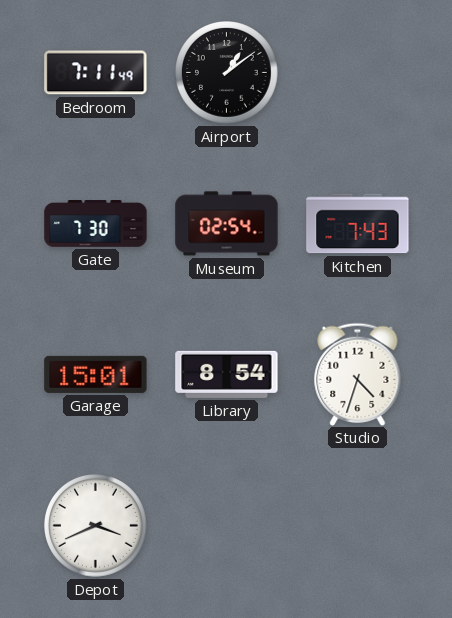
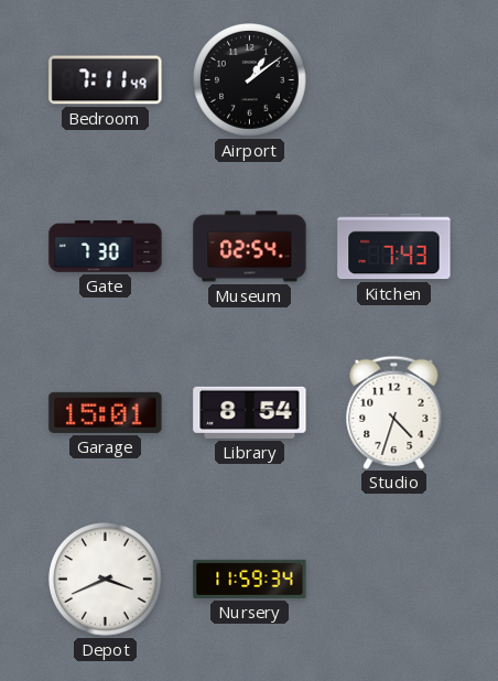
Nursery: none -> 11:59 (250, 579)
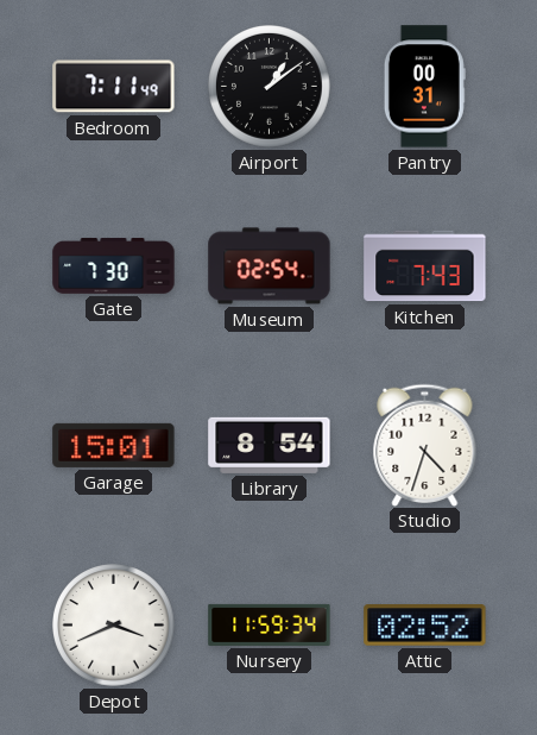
Pantry: none -> 00:31 (424, 87)
Attic: none -> 02:52 (425, 626)
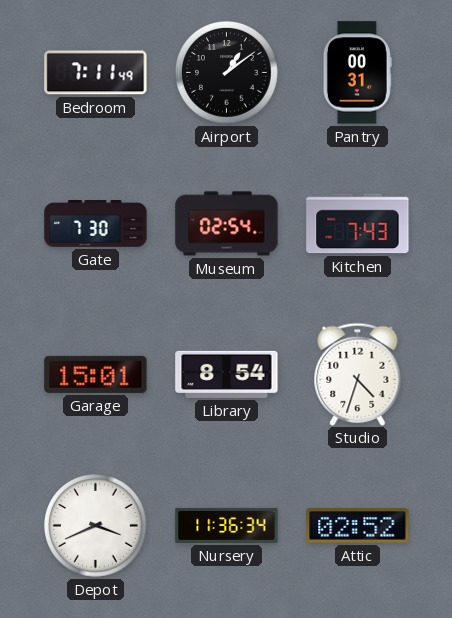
Nursery: 11:59 -> 11:36 (227, 525)
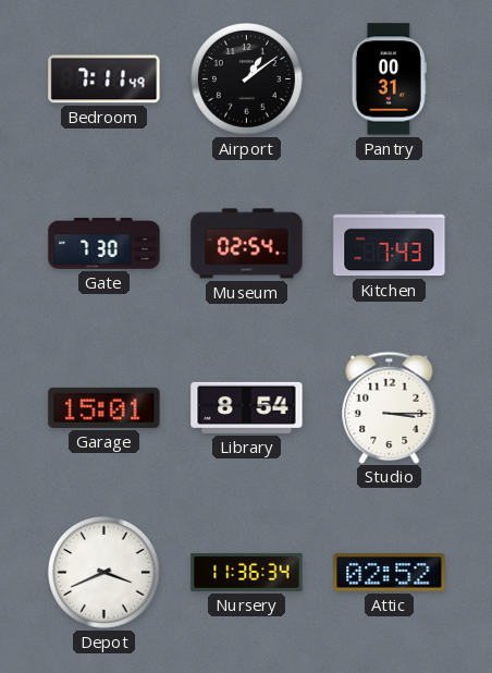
Studio: 4:33 -> 3:15 (390, 407)
